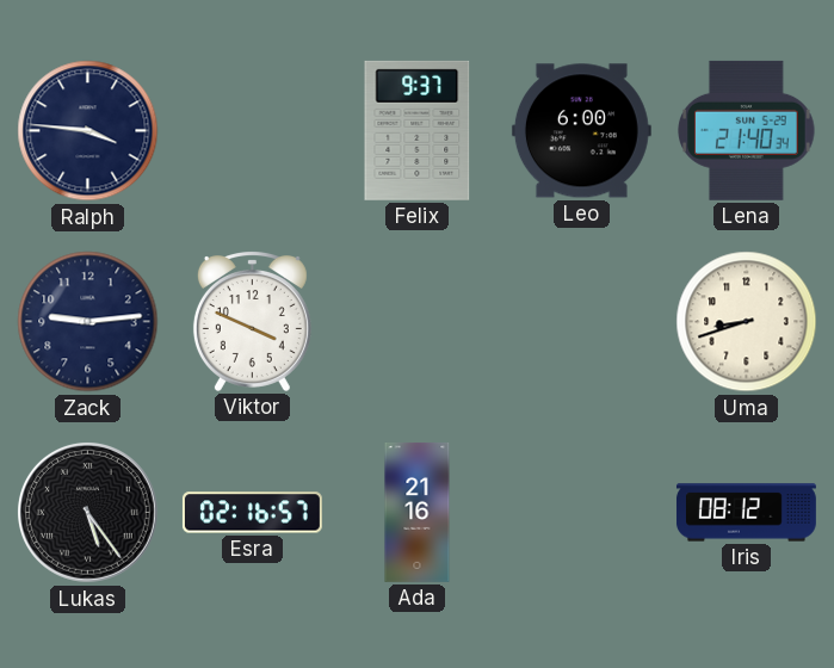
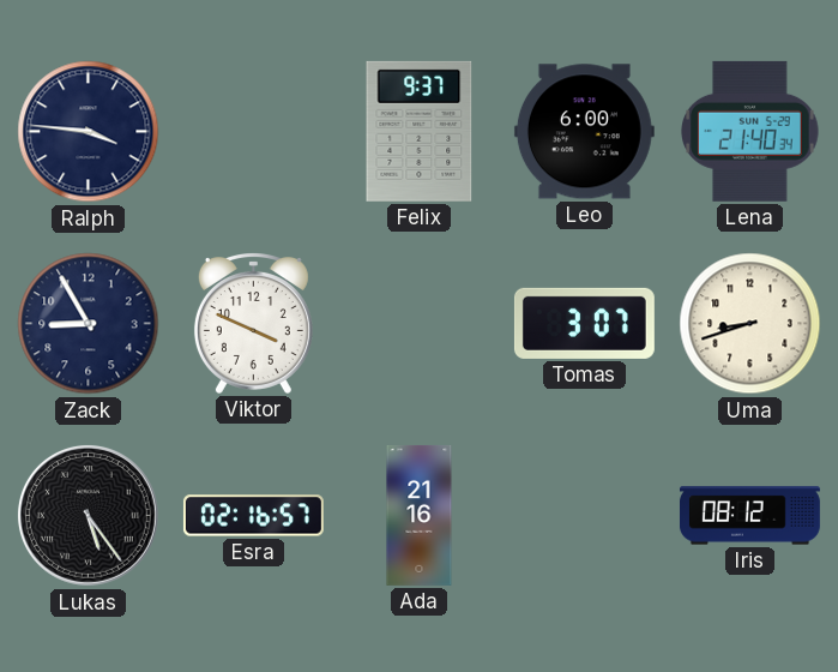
Zack: 9:14 -> 8:55 (89, 324)
Tomas: none -> 3:07 (584, 323)
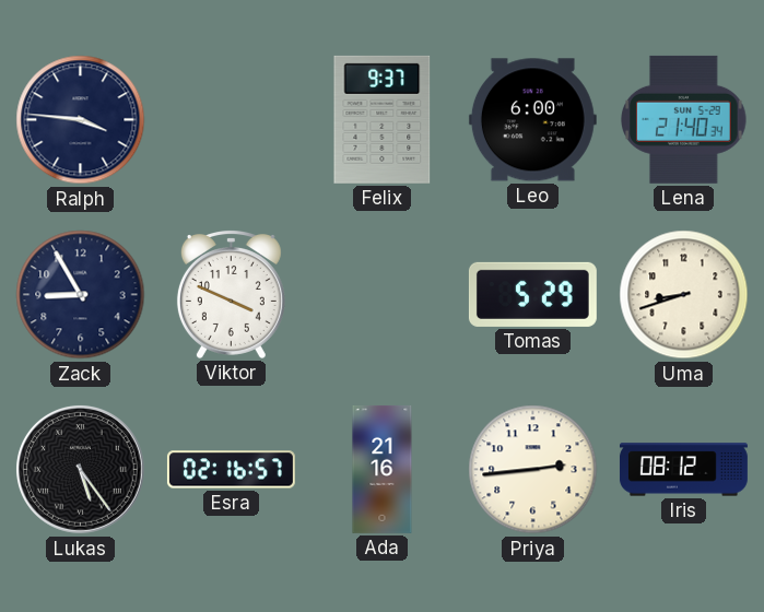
Tomas: 3:07 -> 5:29 (532, 294)
Priya: none -> 2:44 (533, 470)
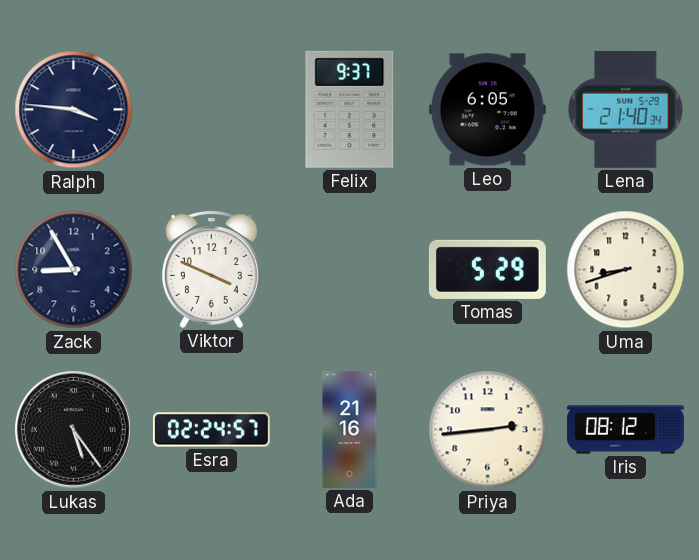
Leo: 6:00 -> 6:05 (487, 110)
Esra: 02:16 -> 02:24 (211, 430)
